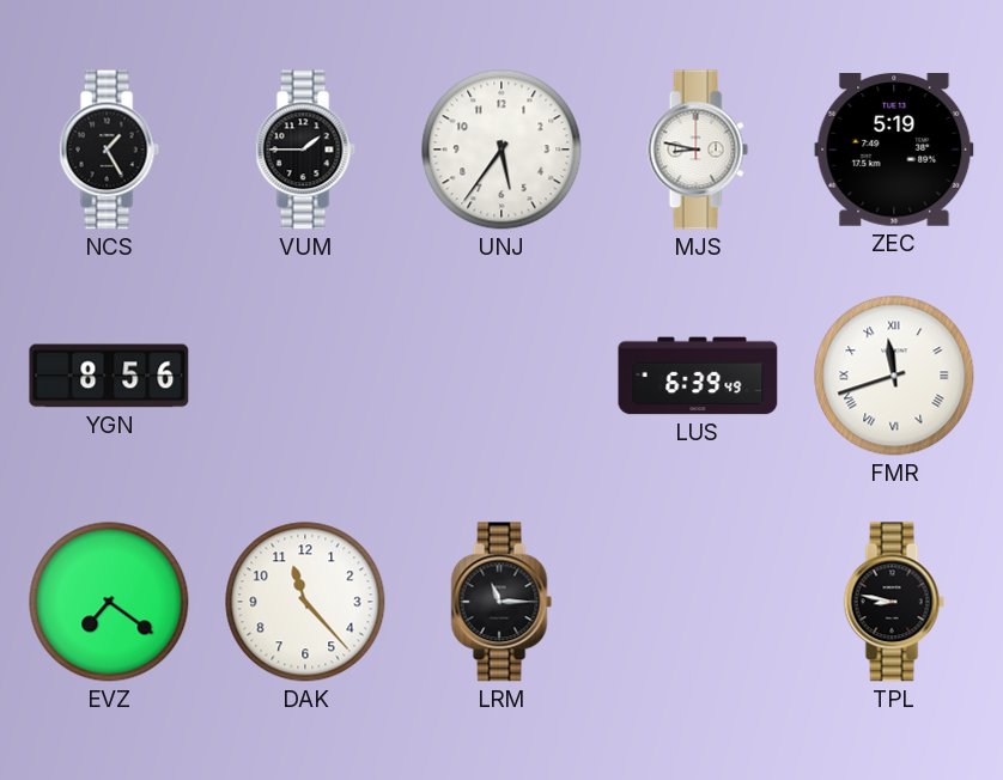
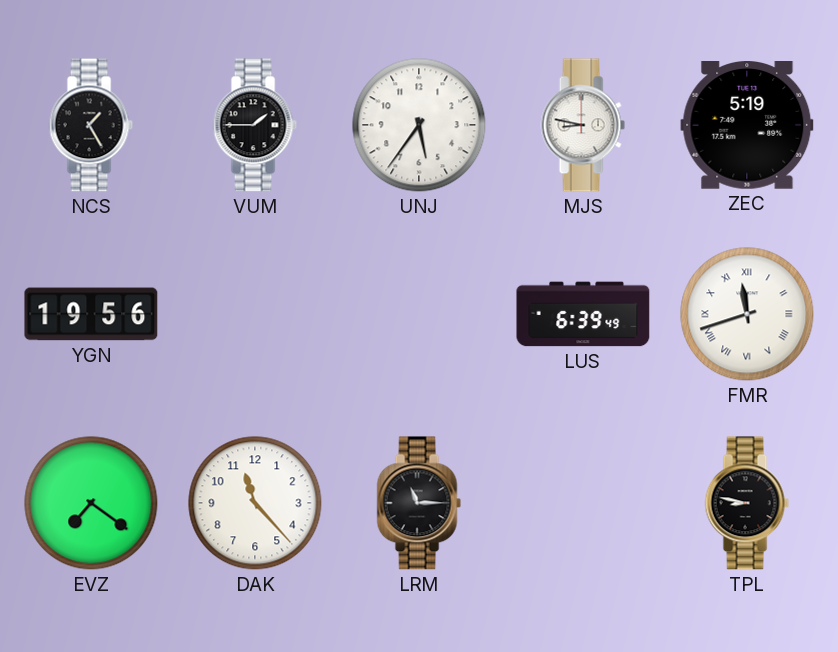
YGN: 8:56 -> 19:56 (91, 314)
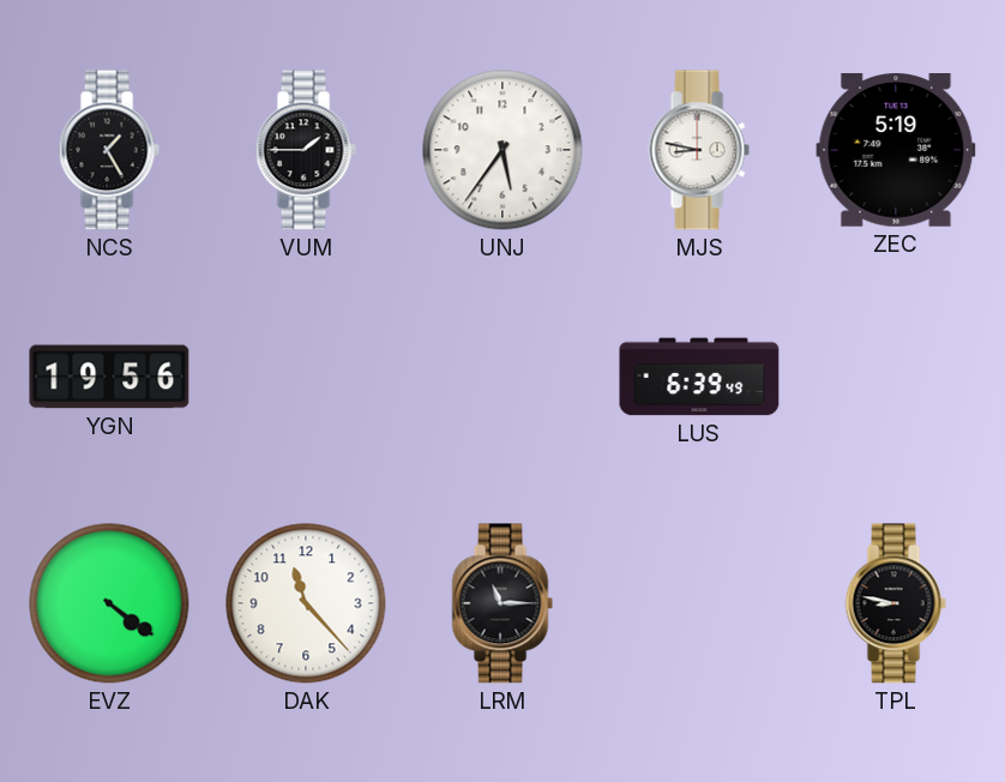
FMR: 11:42 -> none (747, 314)
EVZ: 7:21 -> 4:21 (109, 603)
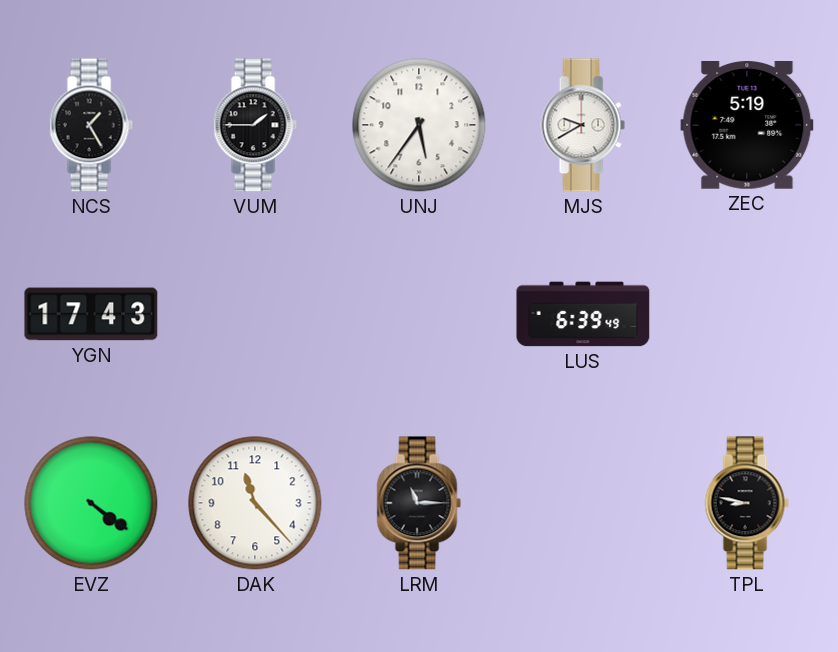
MJS: 8:47 -> 9:40 (583, 125)
YGN: 19:56 -> 17:43 (91, 314)
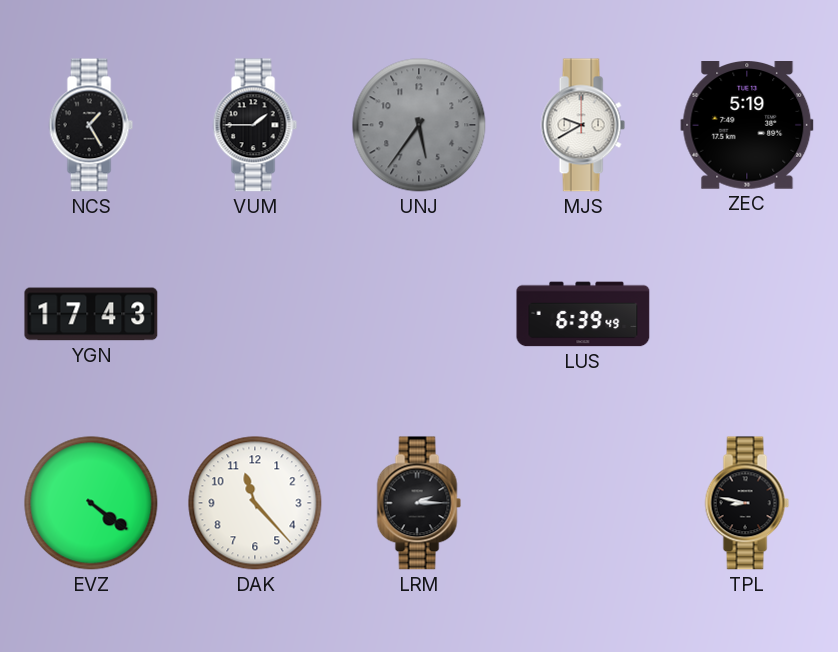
UNJ dial: white -> grey (419, 125)
LRM: 11:15 -> 2:15 (419, 503)
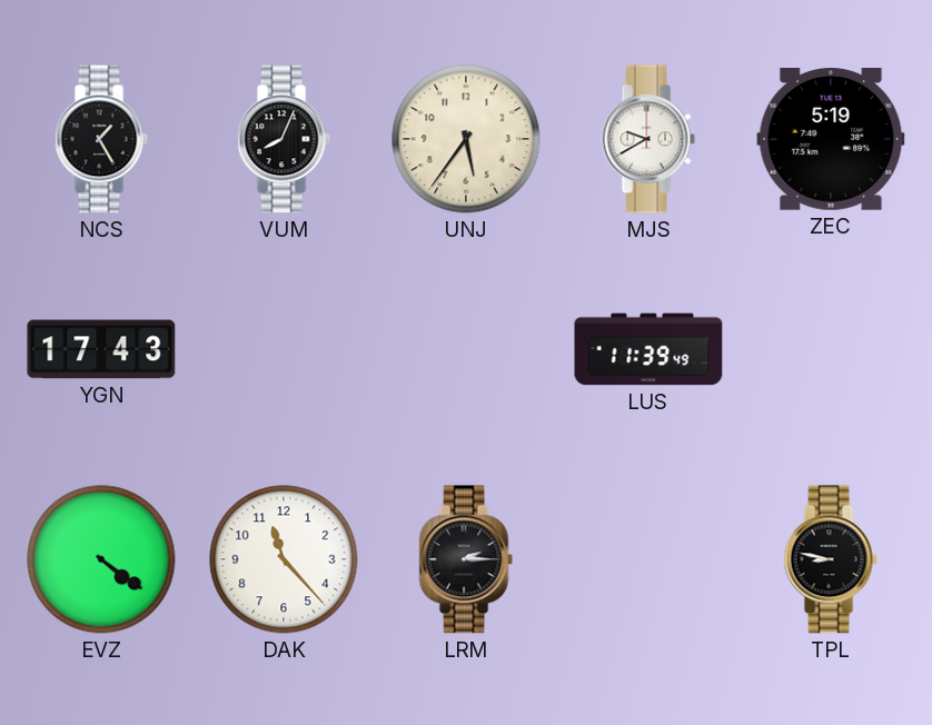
VUM: 1:45 -> 8:04 (284, 139)
UNJ dial: grey -> cream (466, 139)
LUS: 6:39 -> 11:39 (648, 349)
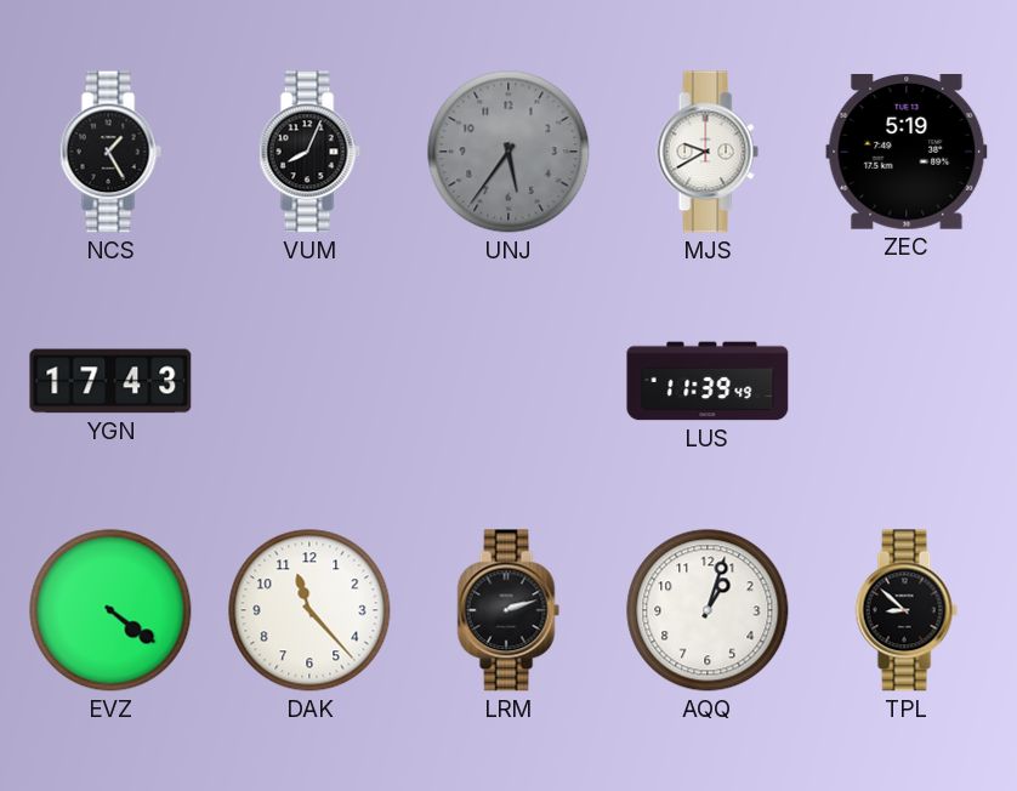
UNJ dial: cream -> grey (508, 152)
LRM: 2:15 -> 2:12 (508, 610)
AQQ: none -> 1:03 (708, 610)
TPL: 8:47 -> 8:52 (907, 610)
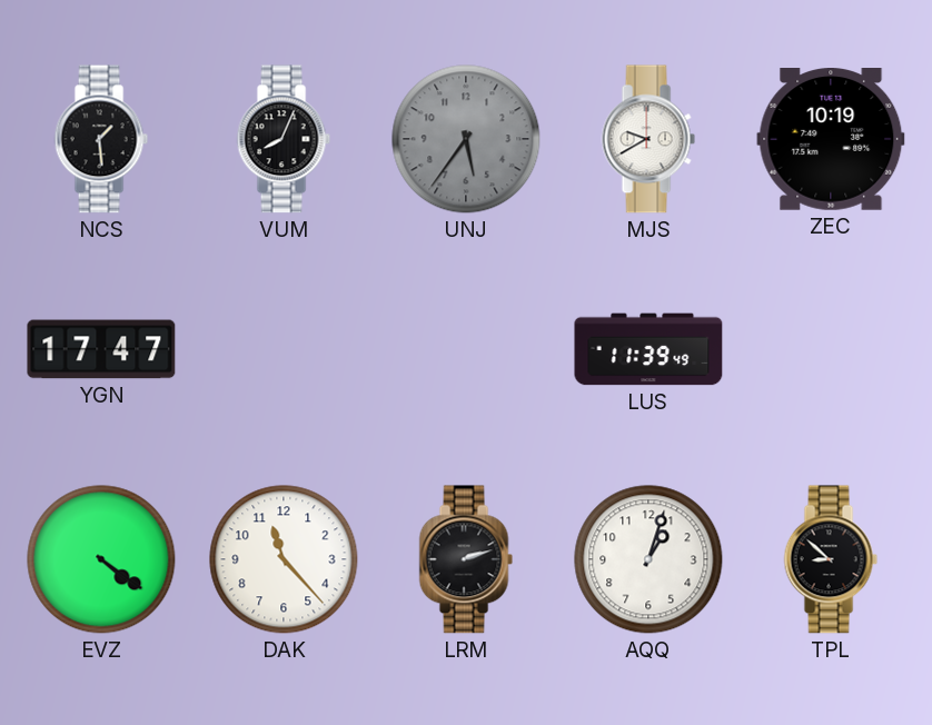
NCS: 1:25 -> 1:29 (101, 139)
ZEC: 5:19 -> 10:19 (831, 140)
YGN: 17:43 -> 17:47 (101, 349)
